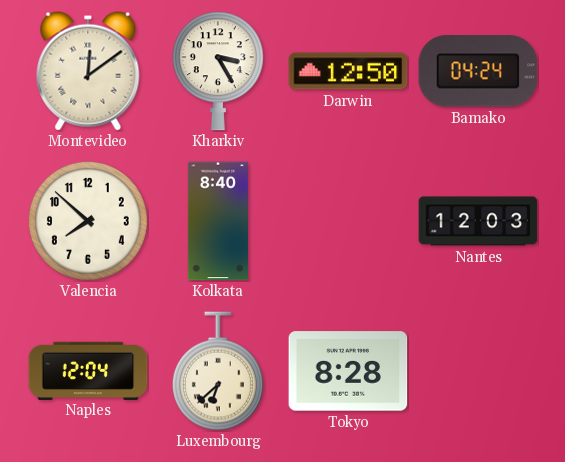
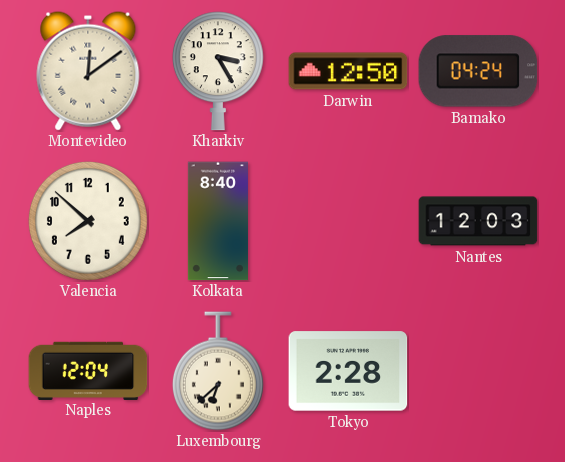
Tokyo: 8:28 -> 2:28 (348, 371)
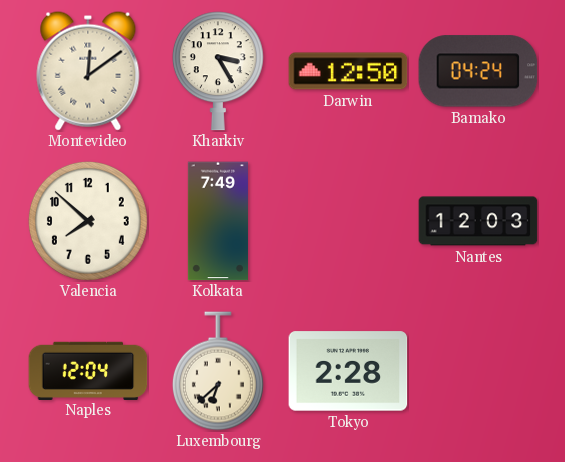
Kolkata: 8:40 -> 7:49 (218, 221)
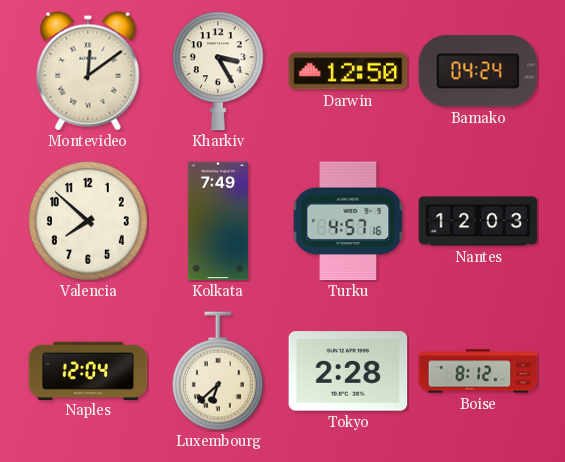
Turku: none -> 4:57 (348, 221)
Boise: none -> 8:12 (478, 371)
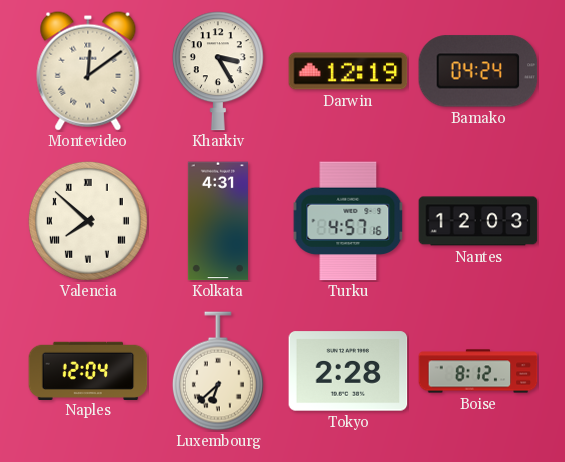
Darwin: 12:50 -> 12:19 (348, 71)
Valencia numerals: Arabic -> Roman (88, 221)
Kolkata: 7:49 -> 4:31 (218, 221)
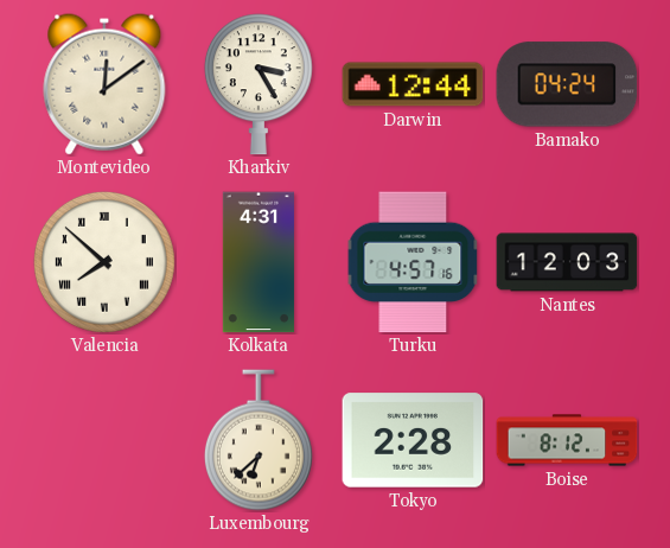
Darwin: 12:19 -> 12:44 (413, 84)
Naples: 12:04 -> none (88, 370)
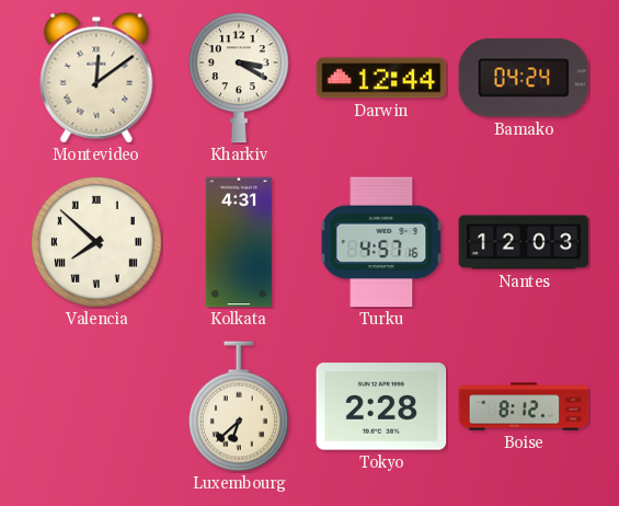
Kharkiv: 3:25 -> 3:20 (239, 78)
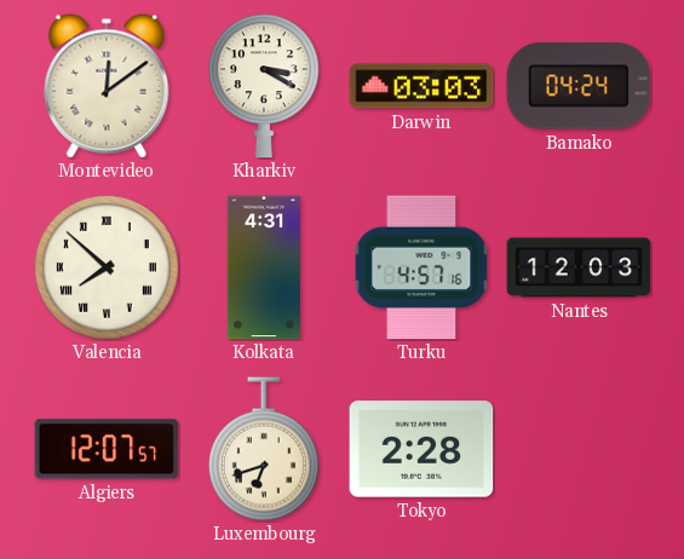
Darwin: 12:44 -> 03:03 (421, 86)
Algiers: none -> 12:07 (107, 449)
Luxembourg: 6:38 -> 6:42 (264, 449)
Boise: 8:12 -> none (524, 406)
